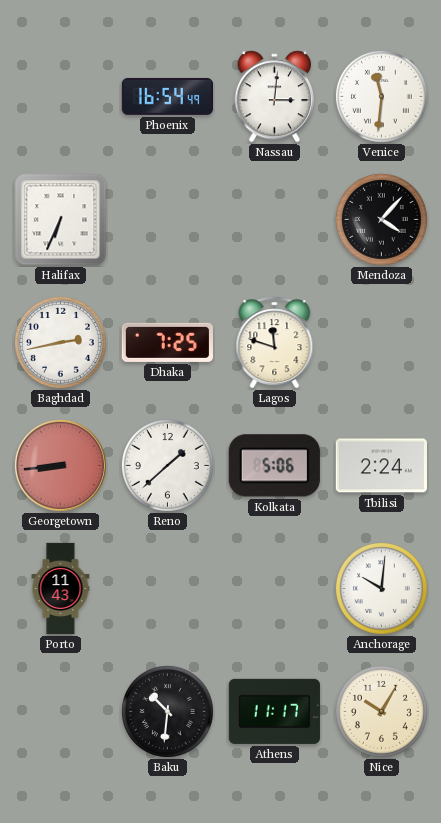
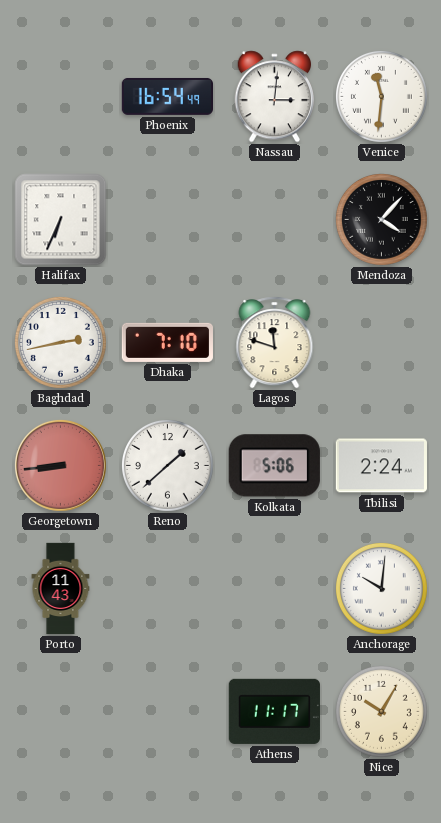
Dhaka: 7:25 -> 7:10 (167, 342)
Baku: 10:31 -> none (167, 711)
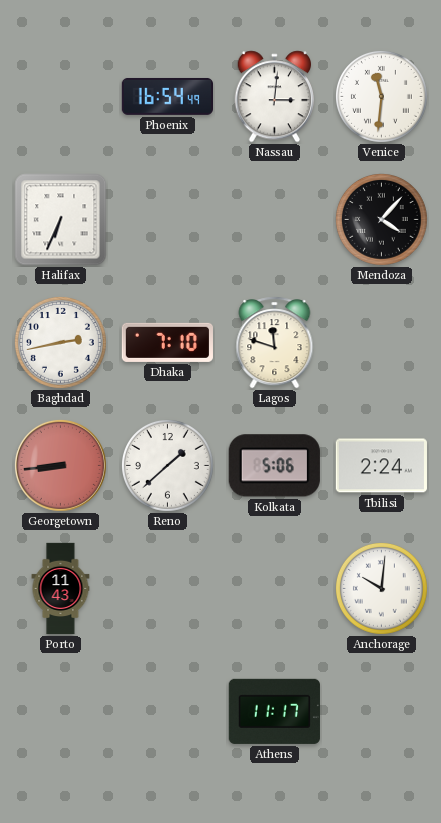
Nice: 10:05 -> none (381, 711)
